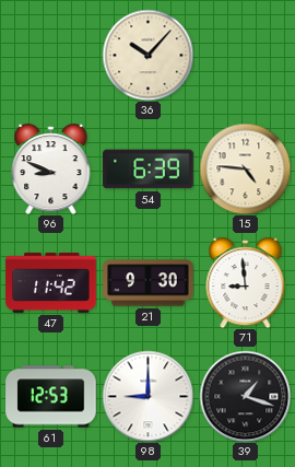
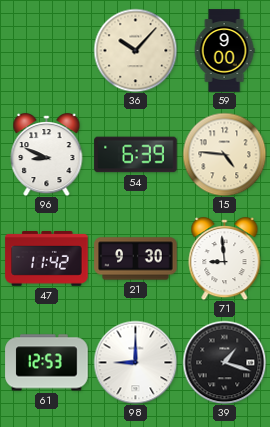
59: none -> 9:00 (224, 51)
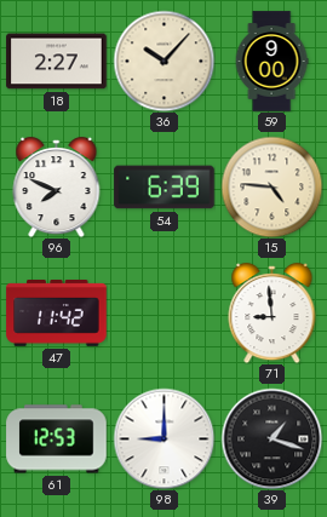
18: none -> 2:27 (57, 62)
96: 8:49 -> 7:49 (57, 188)
21: 9:30 -> none (136, 259)
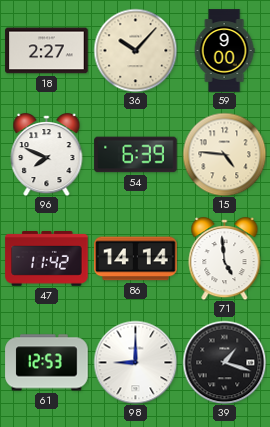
86: none -> 14:14 (136, 259)
71: 8:59 -> 4:59 (225, 259)
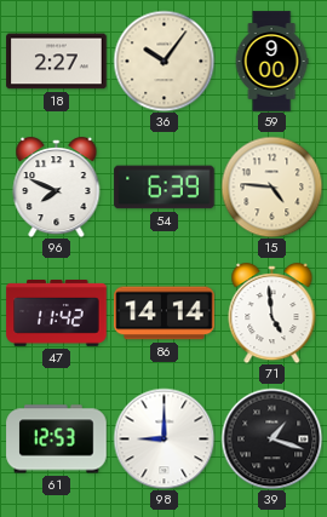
36: 10:07 -> 10:06 (163, 61)
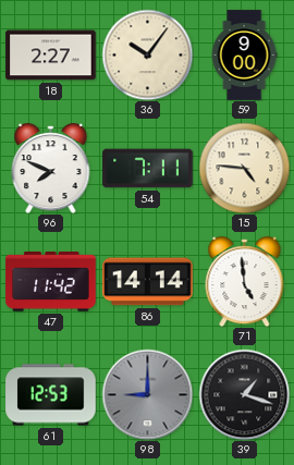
54: 6:39 -> 7:11 (148, 169)
98 dial: white -> grey (147, 394)
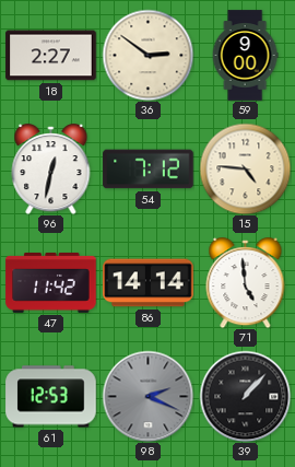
36: 10:06 -> 2:51 (147, 55)
96: 7:49 -> 12:32 (51, 170)
54: 7:11 -> 7:12 (149, 170)
98: 9:00 -> 2:19 (147, 396)
39: 1:18 -> 1:07 (245, 396)
